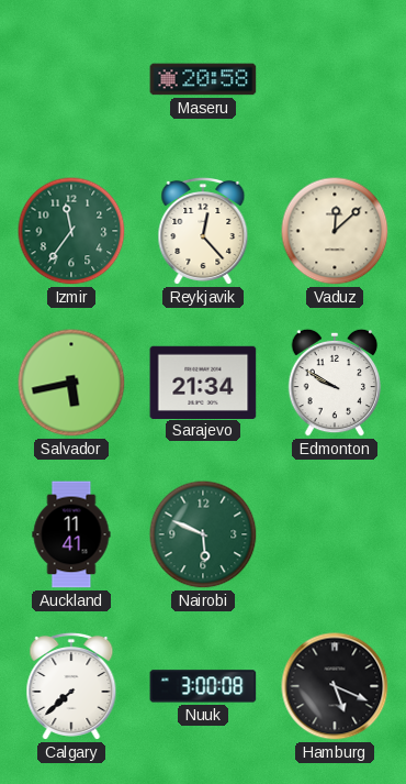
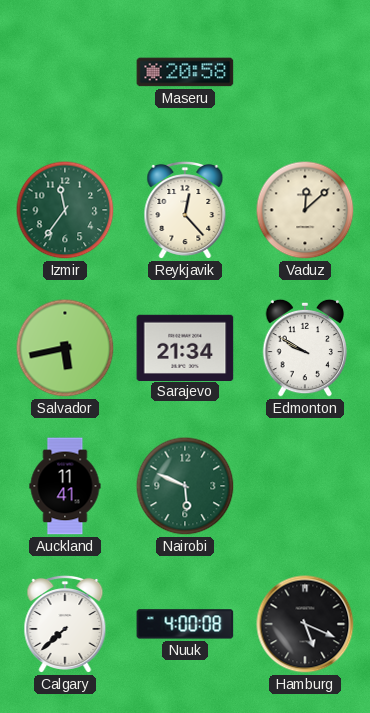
Nuuk: 3:00 -> 4:00 (185, 624)
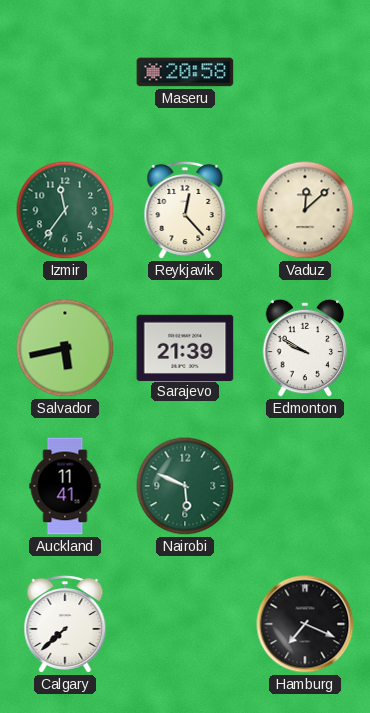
Sarajevo: 21:34 -> 21:39 (185, 347)
Nuuk: 4:00 -> none (185, 624)
Hamburg: 5:19 -> 7:19 (305, 624)
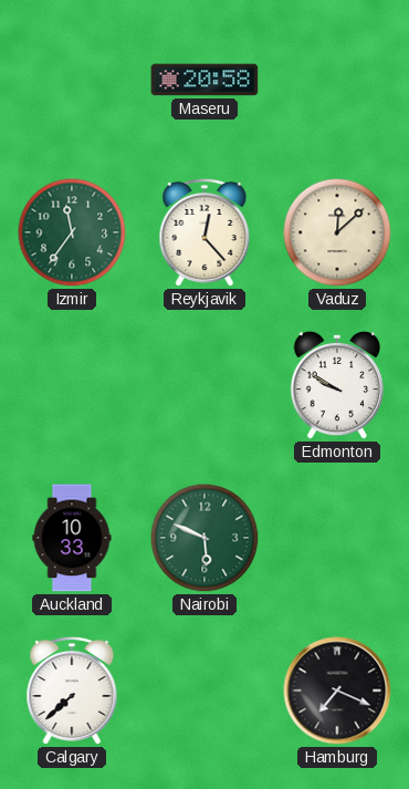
Salvador: 5:43 -> none (65, 348)
Sarajevo: 21:39 -> none (185, 347)
Auckland: 11:41 -> 10:33 (72, 538)
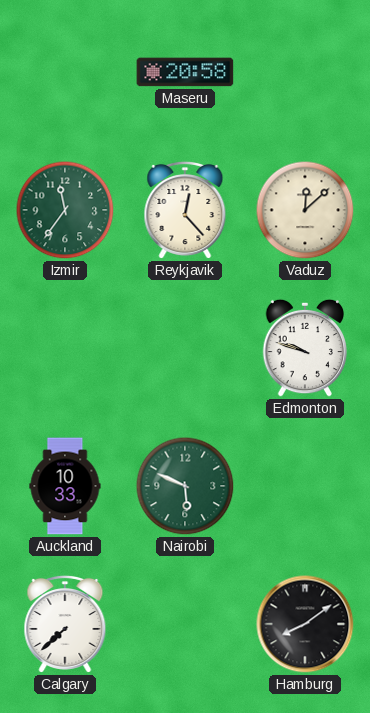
Edmonton: 9:50 -> 9:48 (305, 348)
Hamburg: 7:19 -> 8:09 (305, 624)
